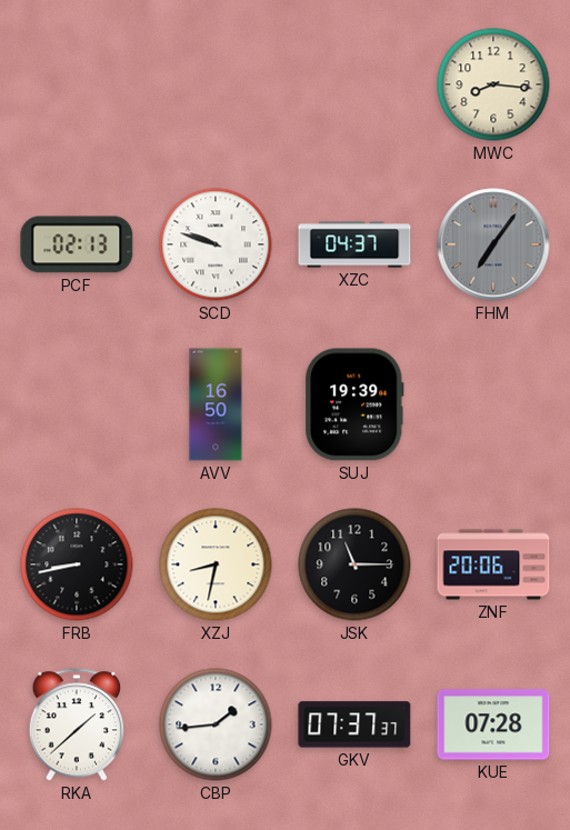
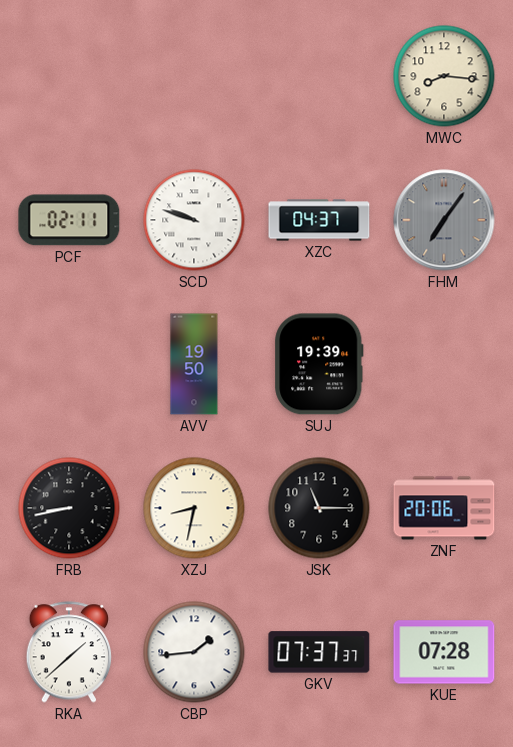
PCF: 02:13 -> 02:11 (69, 220)
AVV: 16:50 -> 19:50 (194, 364)
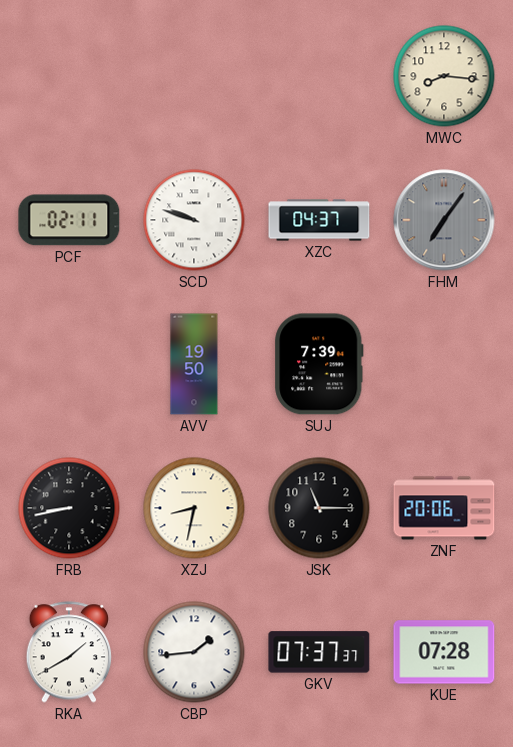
SUJ: 19:39 -> 7:39 (319, 364)
RKA: 1:38 -> 1:40 (69, 652)
